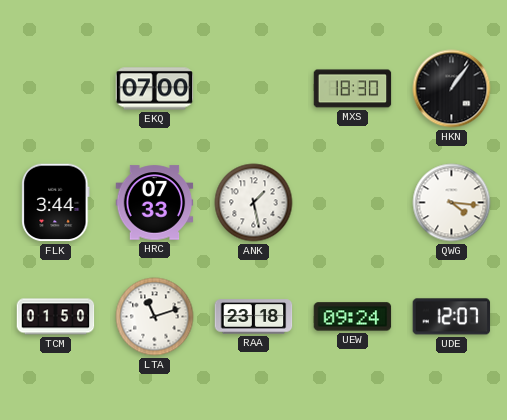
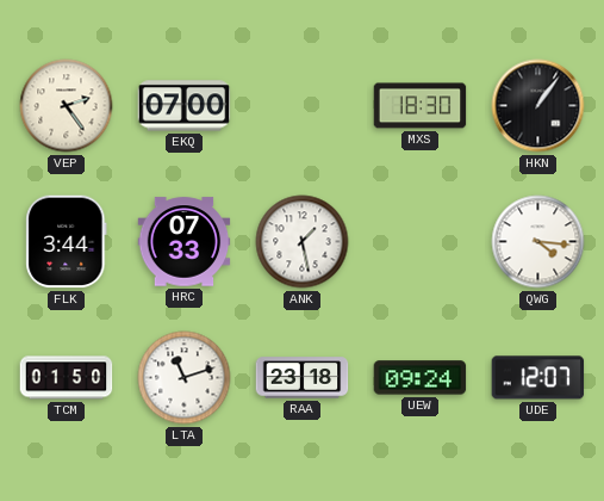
VEP: none -> 2:24 (67, 106)
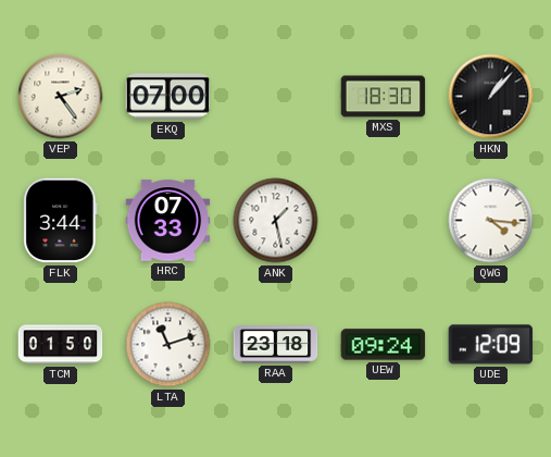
HKN: 1:06 -> 1:07 (491, 97)
UDE: 12:07 -> 12:09 (491, 345)
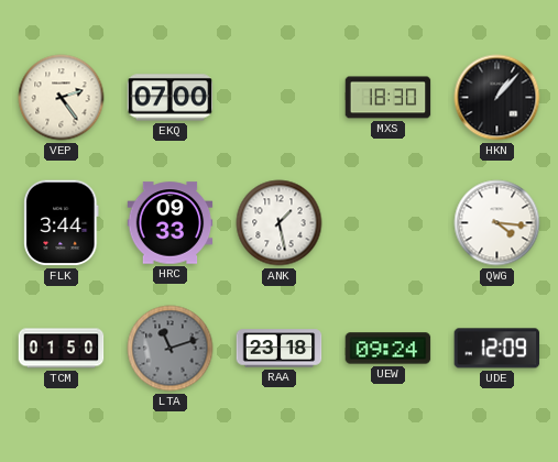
HRC: 07:33 -> 09:33 (171, 223)
LTA dial: white -> grey (171, 349)
